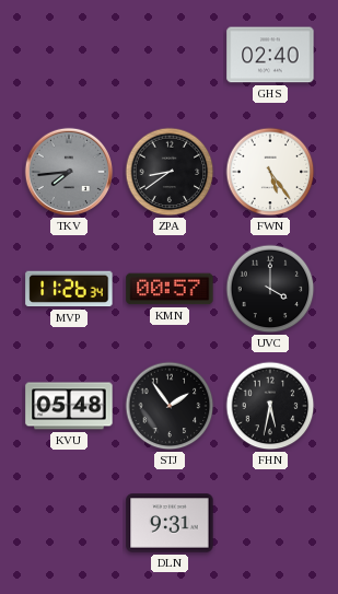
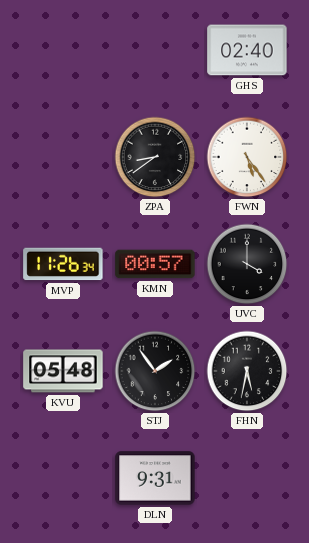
TKV: 7:44 -> none (69, 172)
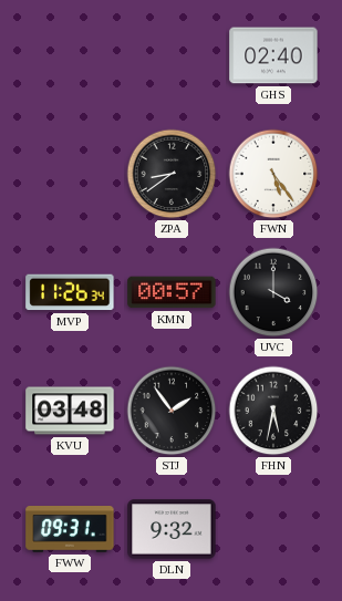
KVU: 05:48 -> 03:48 (70, 411)
FWW: none -> 09:31 (70, 530)
DLN: 9:31 -> 9:32 (172, 529)
